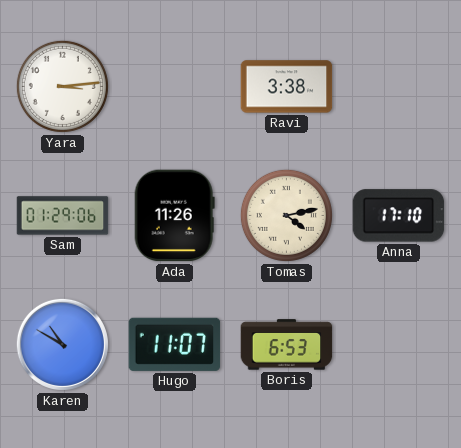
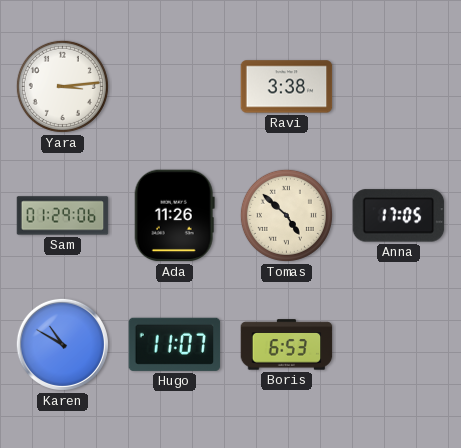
Tomas: 4:13 -> 4:52 (286, 215)
Anna: 17:10 -> 17:05 (399, 216)
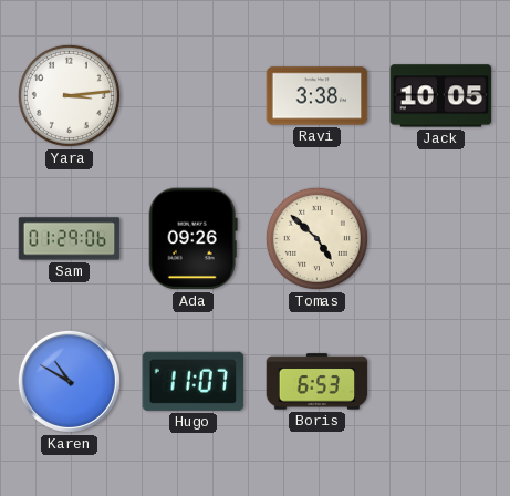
Jack: none -> 10:05 (441, 96)
Ada: 11:26 -> 09:26 (192, 239)
Anna: 17:05 -> none (399, 216)
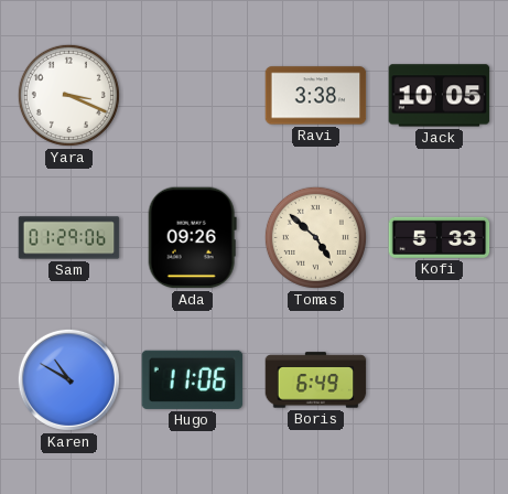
Yara: 3:14 -> 3:19 (68, 95)
Kofi: none -> 5:33 (440, 237)
Hugo: 11:07 -> 11:06 (193, 379)
Boris: 6:53 -> 6:49 (316, 380)
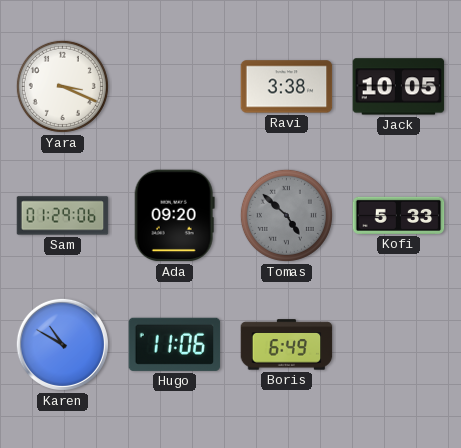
Ada: 09:26 -> 09:20 (174, 216)
Tomas dial: cream -> grey (286, 215)
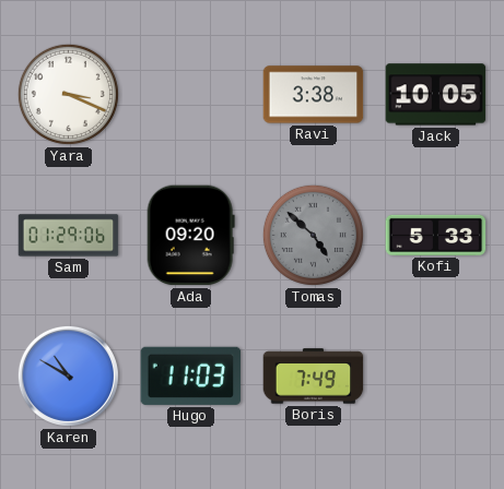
Hugo: 11:06 -> 11:03 (191, 375)
Boris: 6:49 -> 7:49 (314, 377)
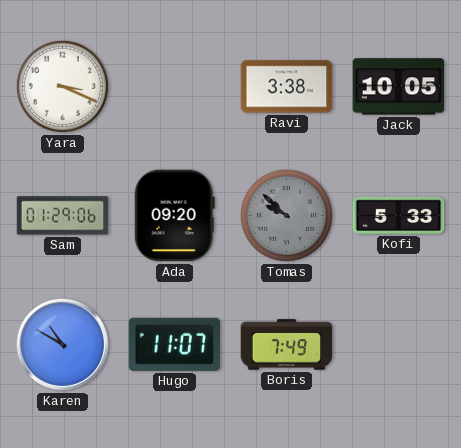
Tomas: 4:52 -> 9:52 (286, 215)
Hugo: 11:03 -> 11:07 (175, 344)
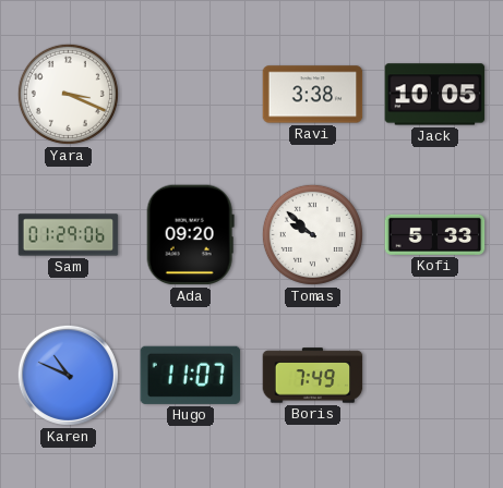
Tomas dial: grey -> white (312, 234)
Karen: 10:50 -> 10:49 (68, 375)
